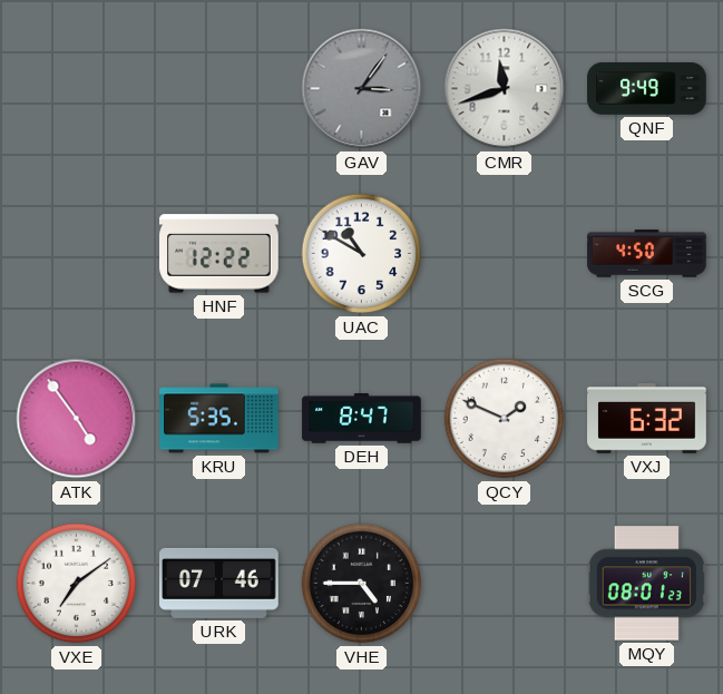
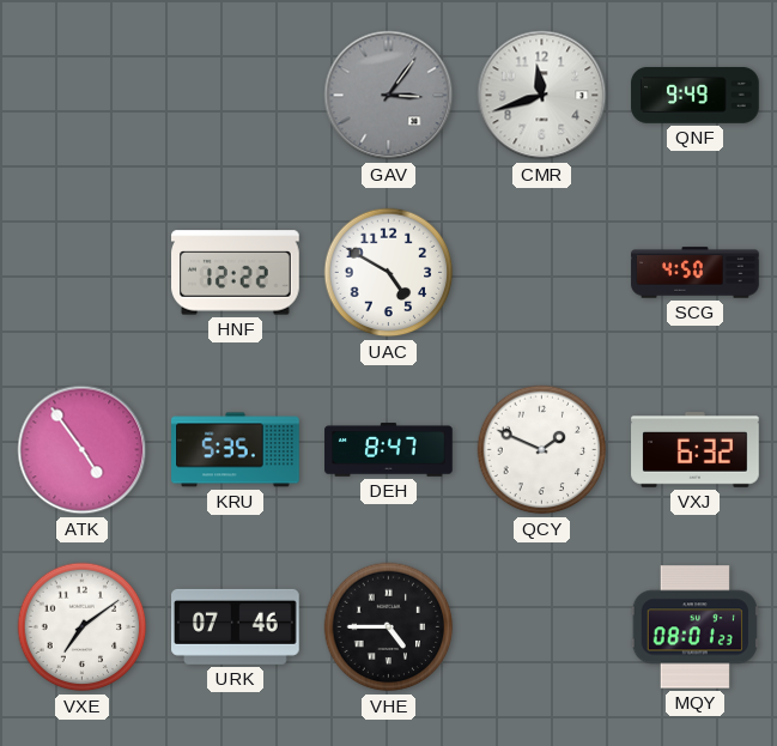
UAC: 10:50 -> 4:50 (389, 273)
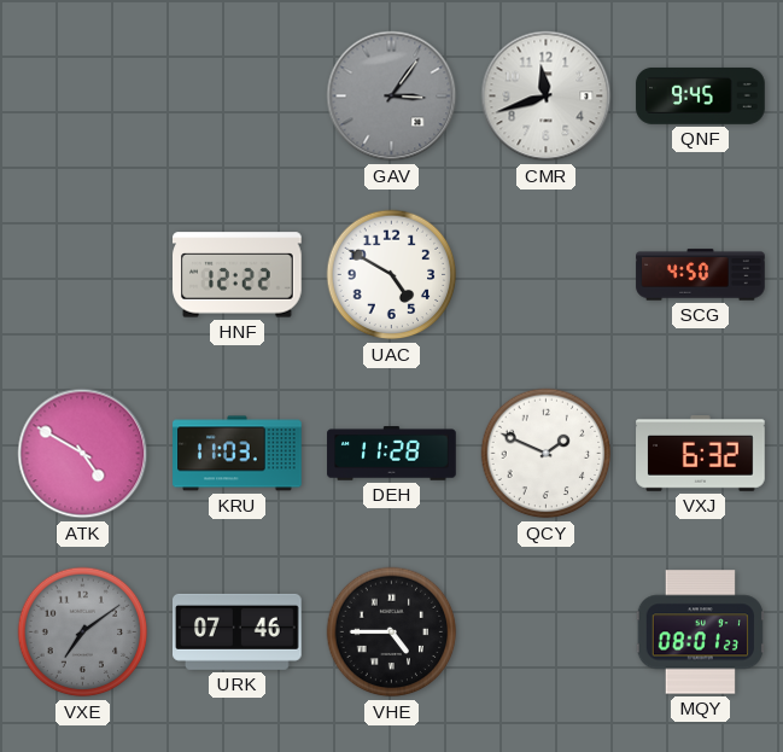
QNF: 9:49 -> 9:45 (701, 95)
ATK: 4:54 -> 4:50 (83, 454)
KRU: 5:35 -> 11:03 (238, 454)
DEH: 8:47 -> 11:28 (392, 454)
VXE dial: white -> grey (83, 633)
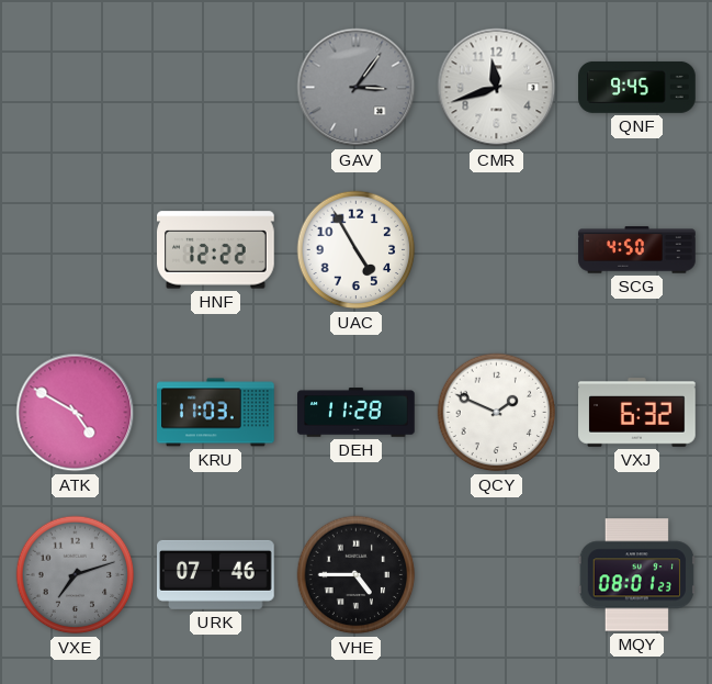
UAC: 4:50 -> 4:55 (357, 250)
VXE: 7:09 -> 7:12 (76, 575)
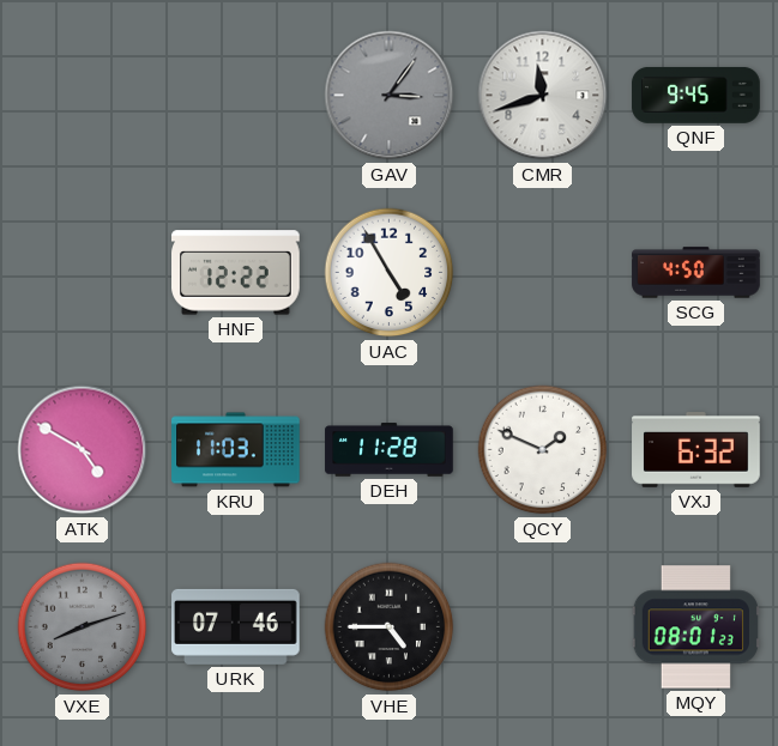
VXE: 7:12 -> 8:12 (83, 627)
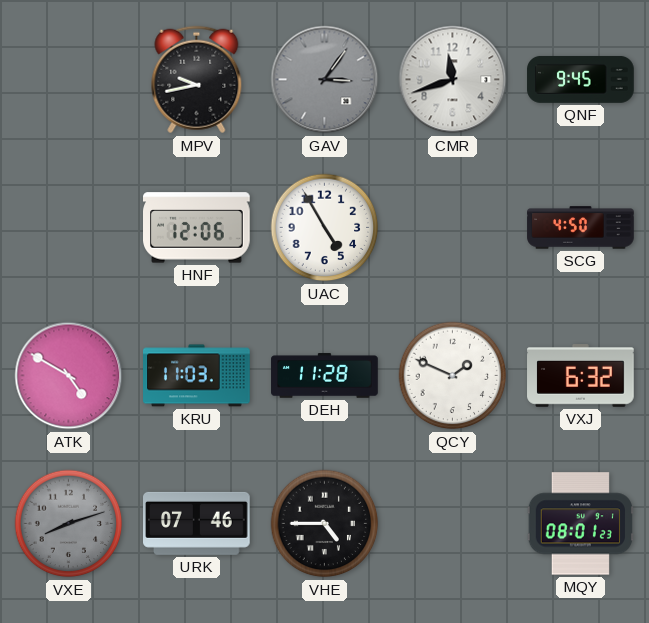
MPV: none -> 9:43 (197, 80)
HNF: 12:22 -> 12:06 (197, 228)
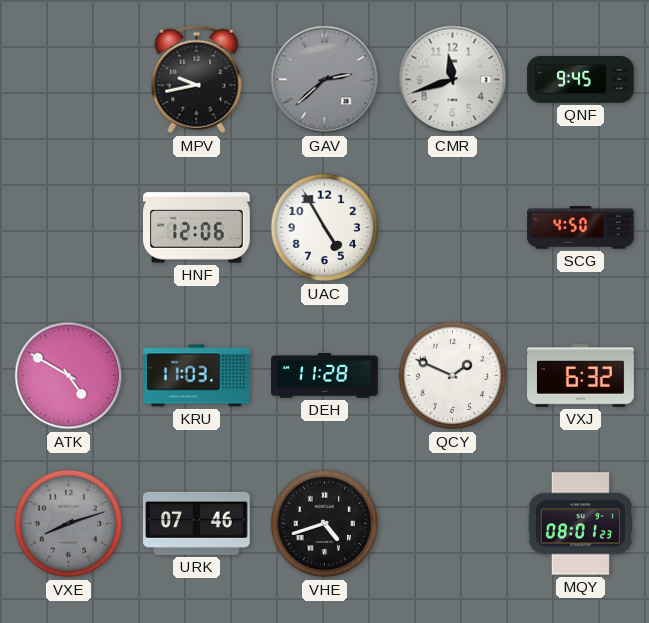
GAV: 3:06 -> 2:38 (325, 80)
VHE: 4:45 -> 4:42 (325, 524)
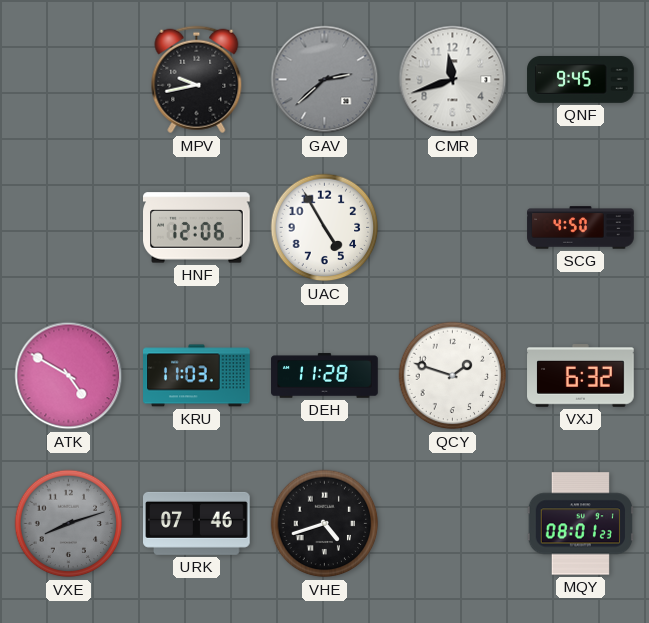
QCY: 1:49 -> 1:48 (453, 376)
